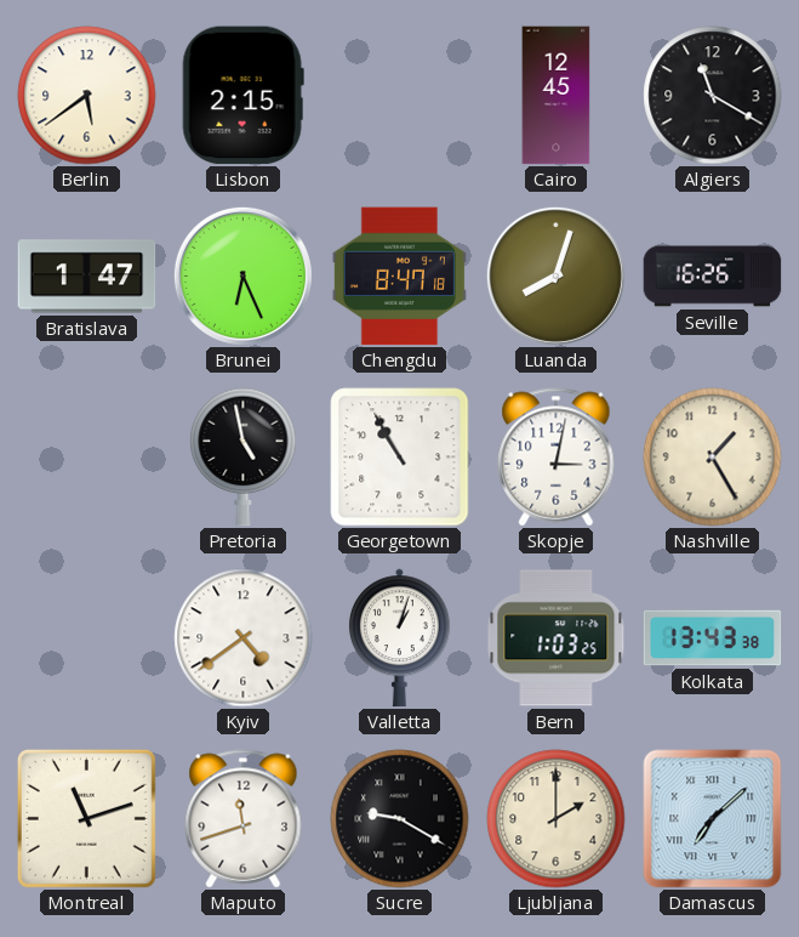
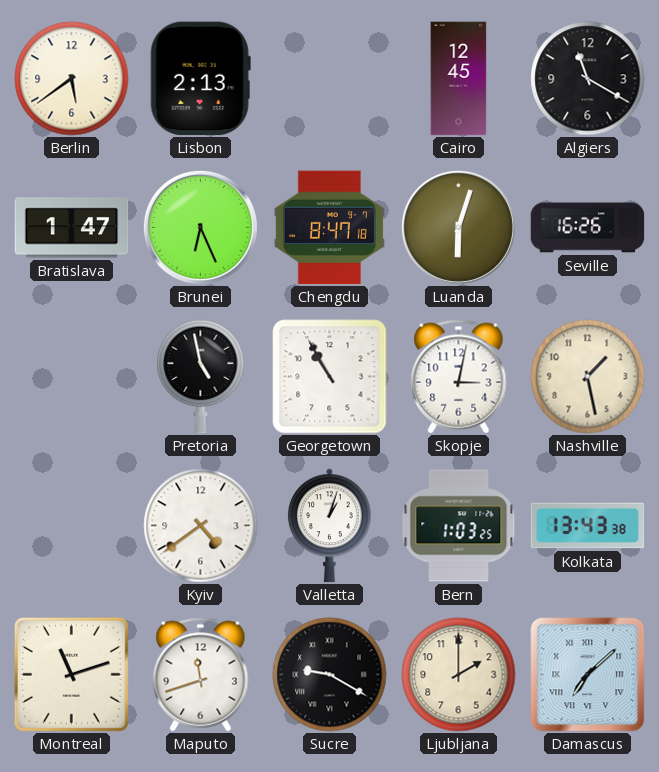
Lisbon: 2:15 -> 2:13 (200, 79)
Luanda: 8:03 -> 6:03 (458, 227)
Nashville: 1:25 -> 1:28 (588, 377)
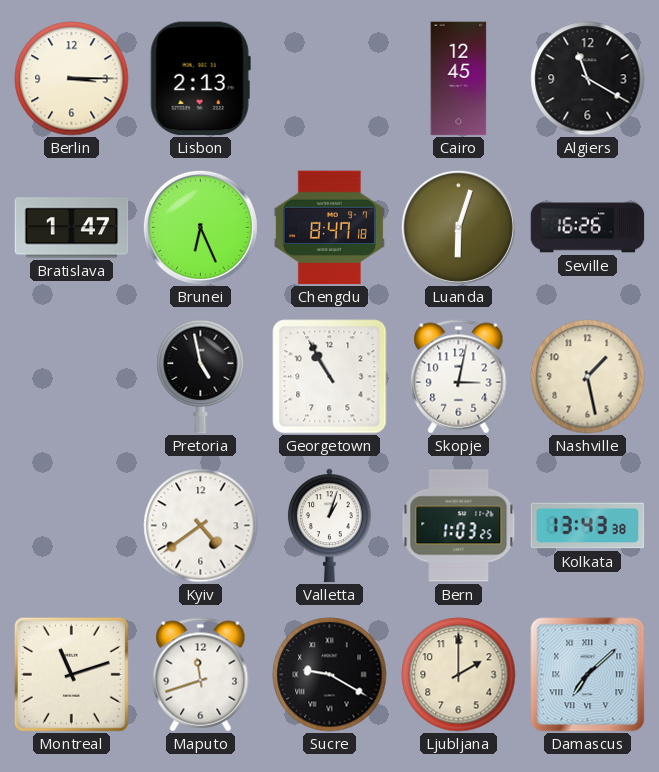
Berlin: 5:39 -> 3:15 (72, 79)
